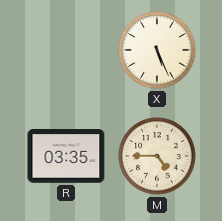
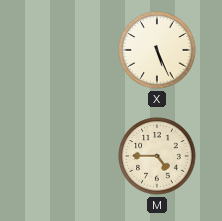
R: 03:35 -> none (66, 156)
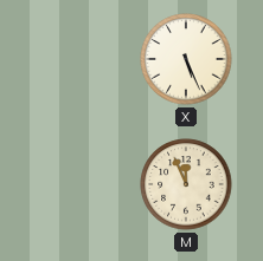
M: 4:45 -> 11:56 (186, 184)
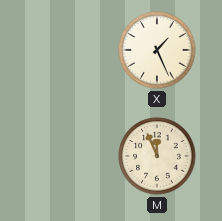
X: 5:26 -> 1:26 (157, 50)
